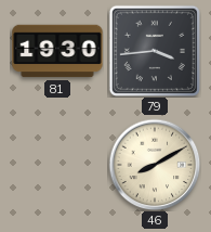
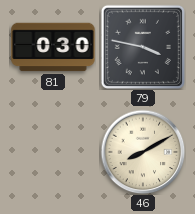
81: 19:30 -> 0:30 (53, 47)
79: 3:44 -> 3:47 (143, 47)
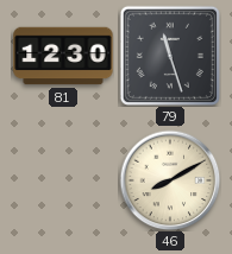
81: 0:30 -> 12:30 (63, 56)
79: 3:47 -> 11:27 (170, 56)
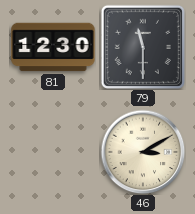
79: 11:27 -> 11:30 (143, 47)
46: 8:10 -> 3:10 (143, 152)
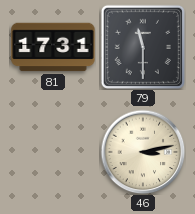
81: 12:30 -> 17:31 (53, 47)
46: 3:10 -> 3:13 (143, 152)
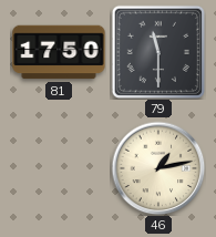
81: 17:31 -> 17:50 (59, 52)
46: 3:13 -> 1:13 (158, 168)
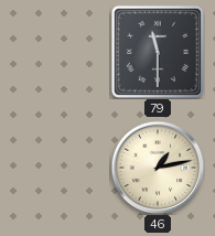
81: 17:50 -> none (59, 52)
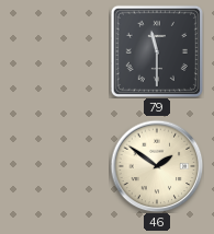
46: 1:13 -> 1:51 (157, 166)
